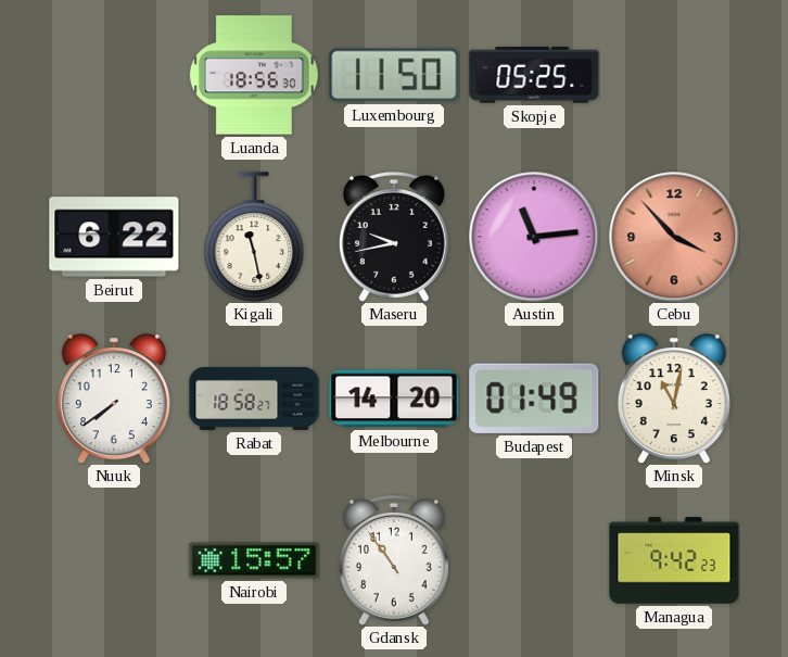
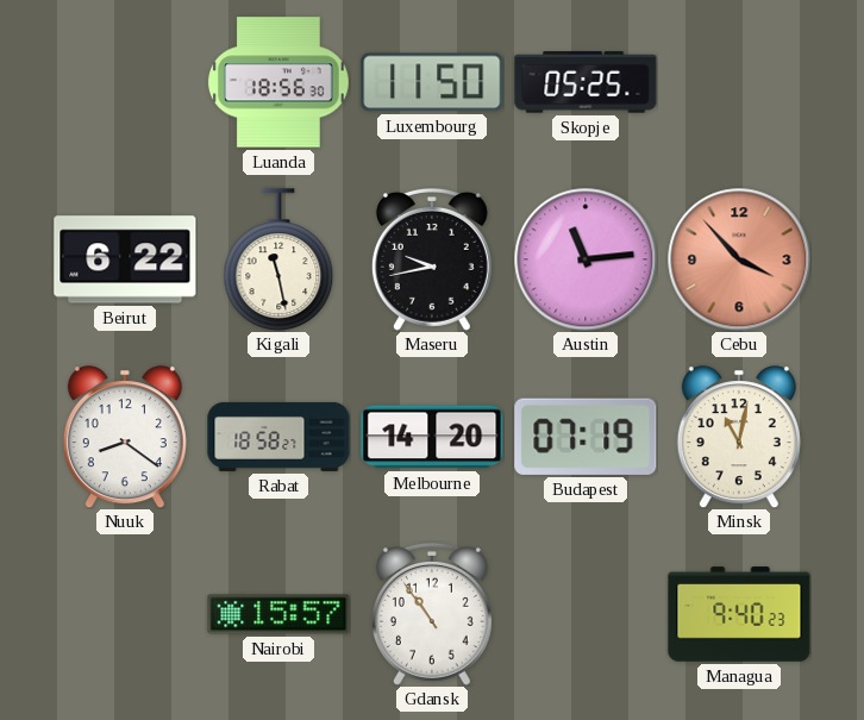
Nuuk: 7:39 -> 8:21 (125, 437)
Budapest: 01:49 -> 07:19 (586, 437)
Managua: 9:42 -> 9:40 (739, 614)
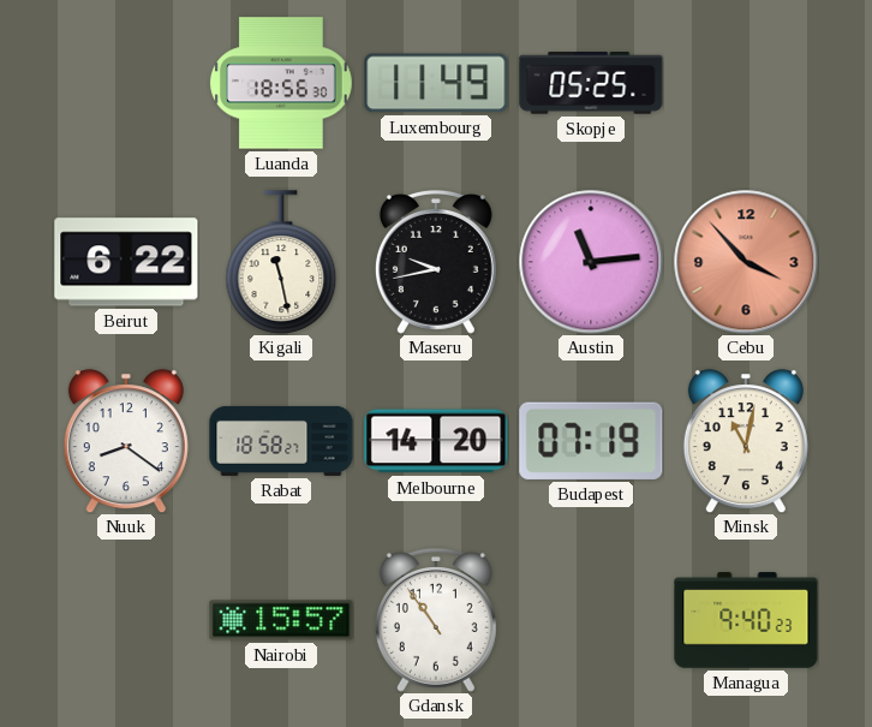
Luxembourg: 11:50 -> 11:49 (436, 83)
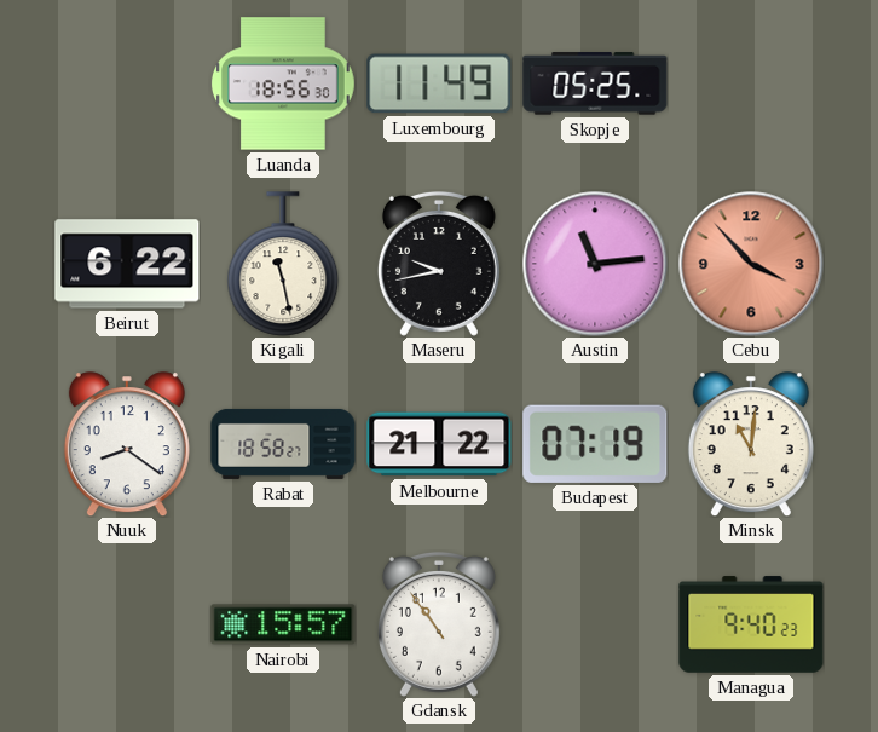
Melbourne: 14:20 -> 21:22 (439, 444)
Minsk: 11:02 -> 11:01 (751, 444)
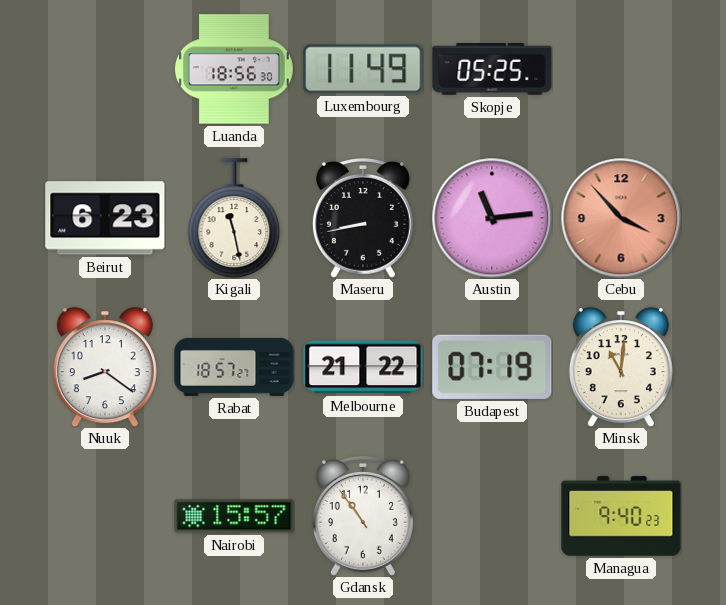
Beirut: 6:22 -> 6:23 (105, 218)
Maseru: 9:43 -> 8:43 (363, 219)
Rabat: 18:58 -> 18:57 (234, 367)
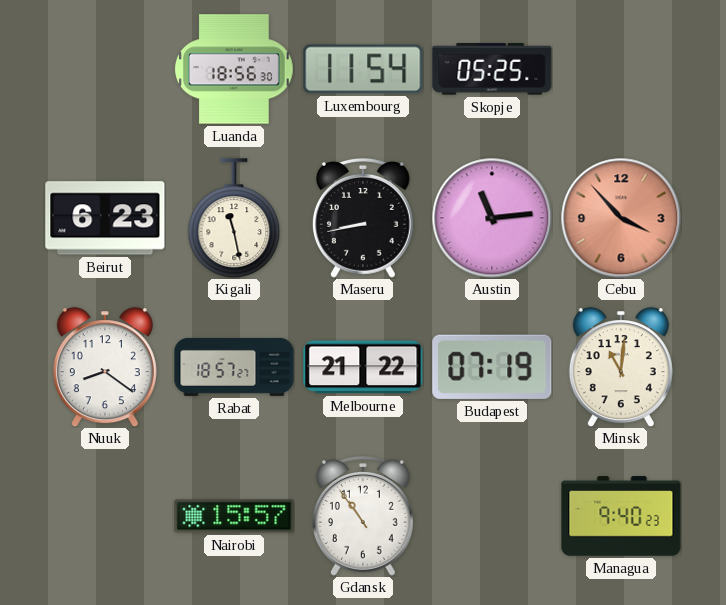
Luxembourg: 11:49 -> 11:54 (363, 69)
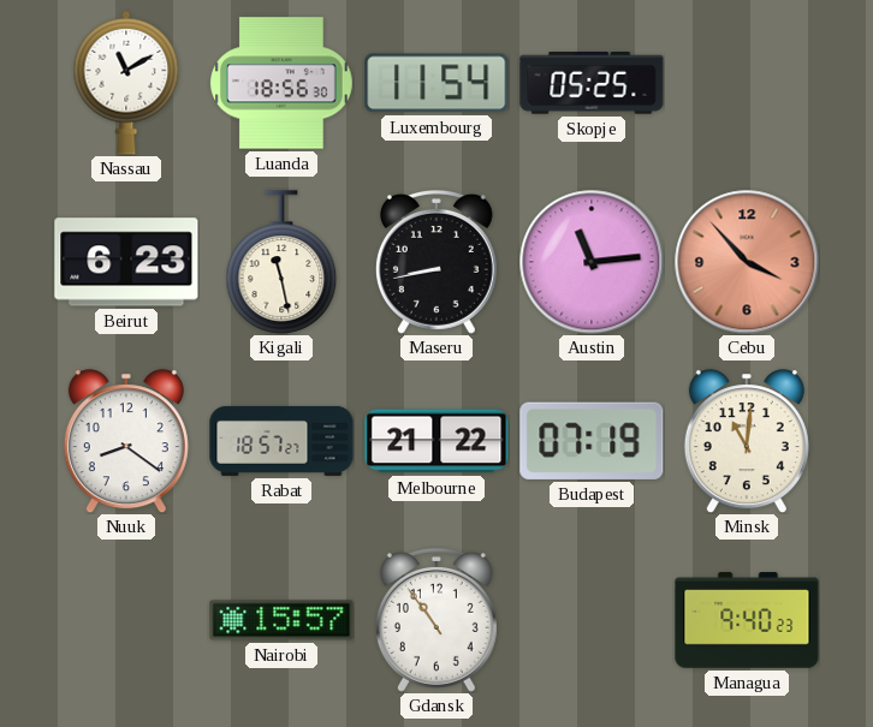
Nassau: none -> 11:10 (126, 83)
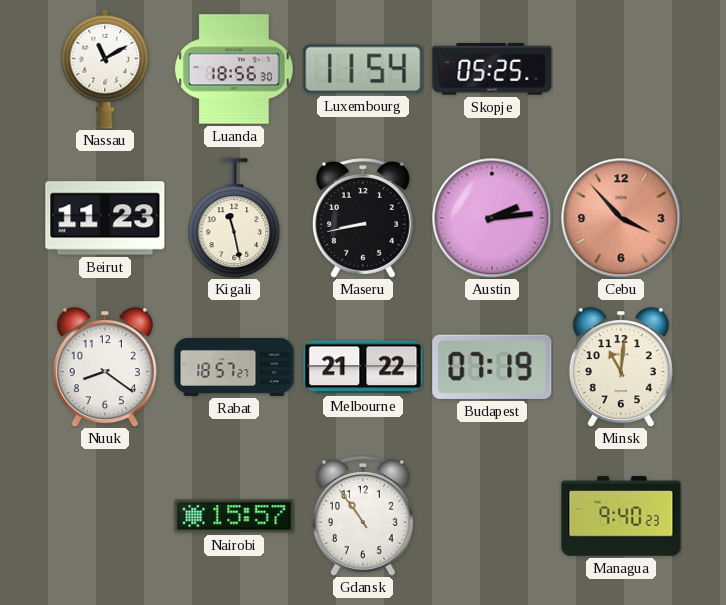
Beirut: 6:23 -> 11:23 (105, 218)
Austin: 11:14 -> 2:14 (492, 218)
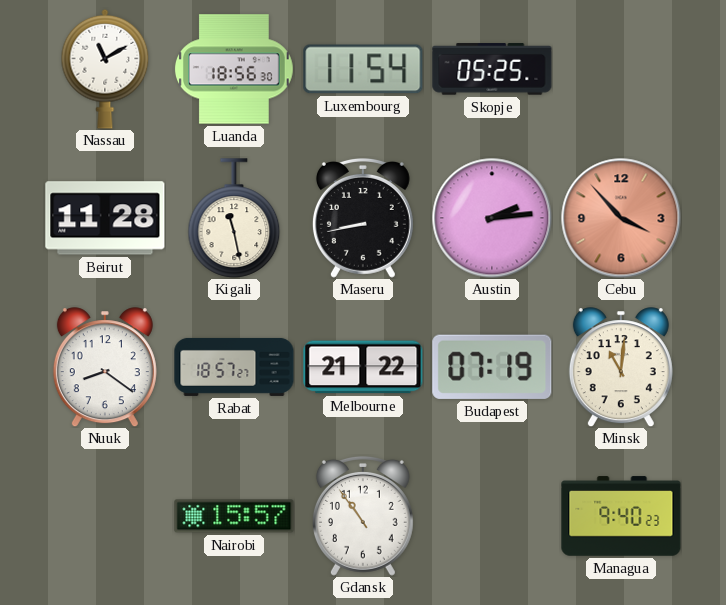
Beirut: 11:23 -> 11:28 (105, 218)
